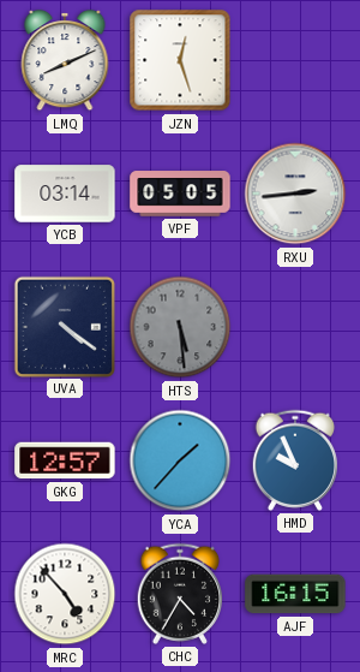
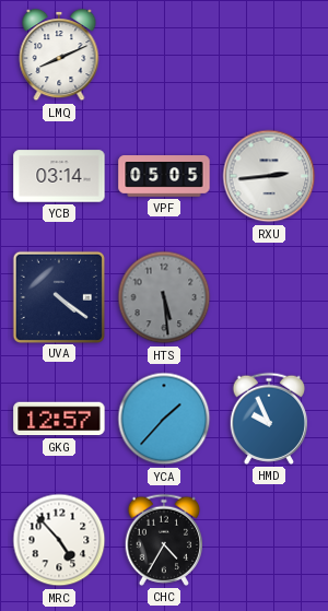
JZN: 12:27 -> none (180, 60)
AJF: 16:15 -> none (295, 594)
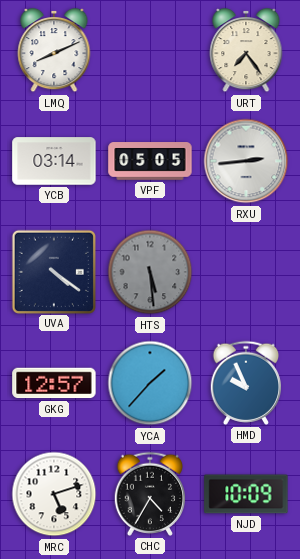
URT: none -> 7:24 (246, 50)
MRC: 4:53 -> 5:12 (54, 494)
NJD: none -> 10:09 (246, 494)
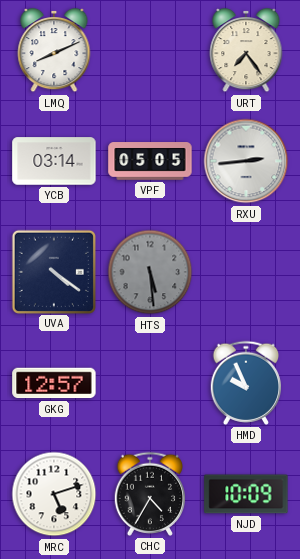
YCA: 1:37 -> none (150, 383)
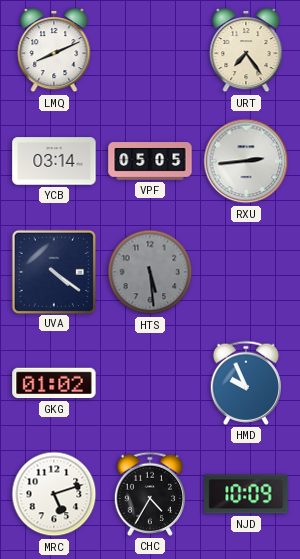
GKG: 12:57 -> 01:02 (54, 383)
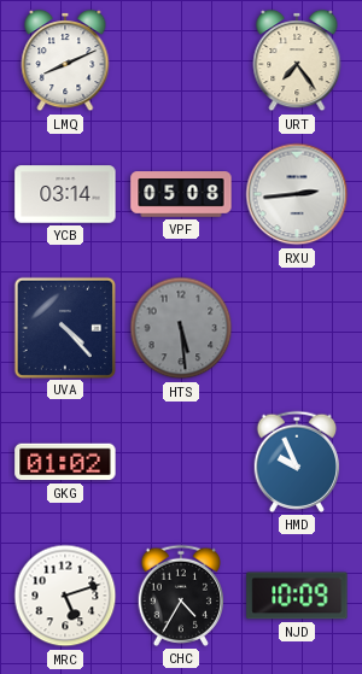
VPF: 05:05 -> 05:08 (181, 194)
UVA: 4:21 -> 4:23 (64, 327)
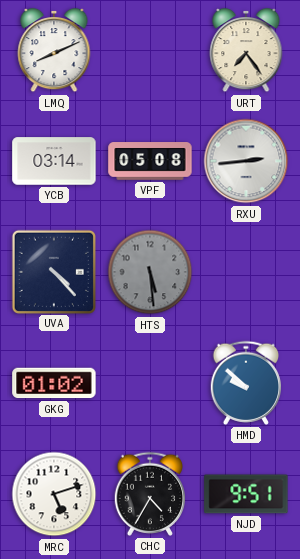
HMD: 9:56 -> 9:52 (245, 383)
NJD: 10:09 -> 9:51 (246, 494)
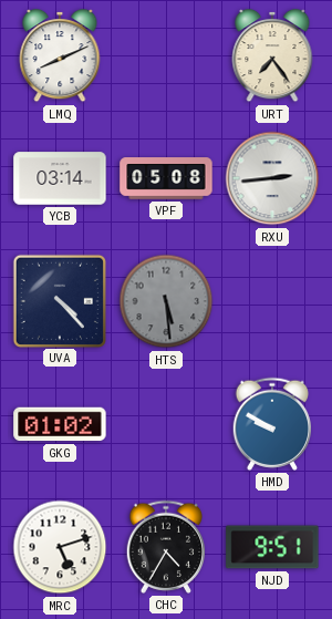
HMD: 9:52 -> 9:50 (271, 424)
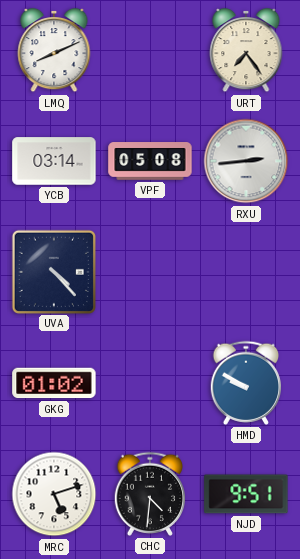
HTS: 5:29 -> none (166, 301)
CHC: 4:35 -> 4:31 (149, 494)
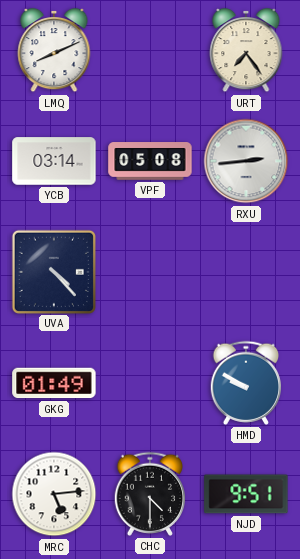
GKG: 01:02 -> 01:49 (54, 383)
MRC: 5:12 -> 5:14 (54, 494)
CHC: 4:31 -> 4:30 (149, 494)
